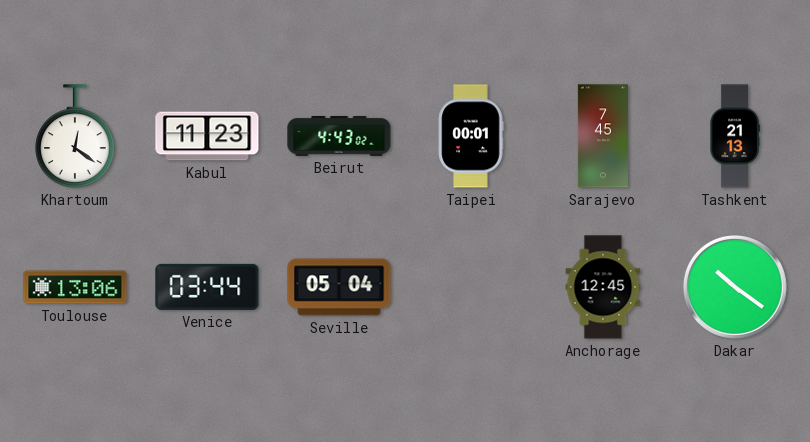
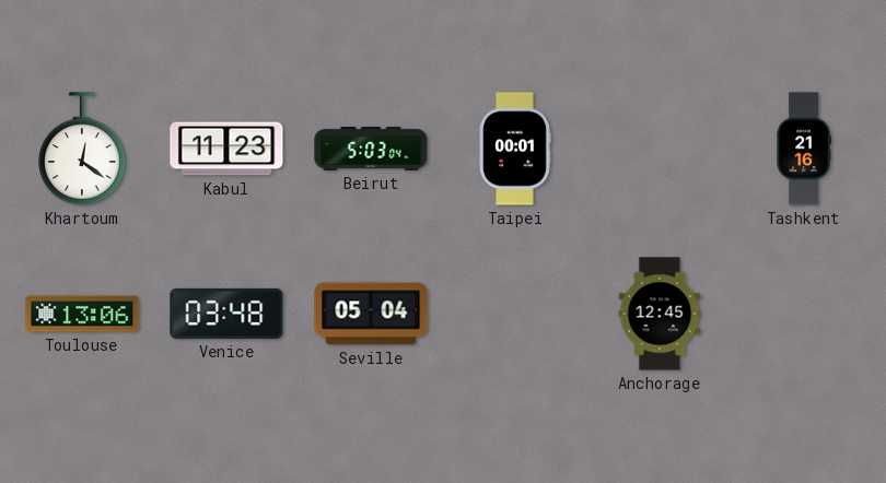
Beirut: 4:43 -> 5:03 (371, 149)
Sarajevo: 7:45 -> none (603, 136)
Tashkent: 21:13 -> 21:16 (804, 149)
Venice: 03:44 -> 03:48 (226, 314)
Dakar: 10:21 -> none (735, 287)
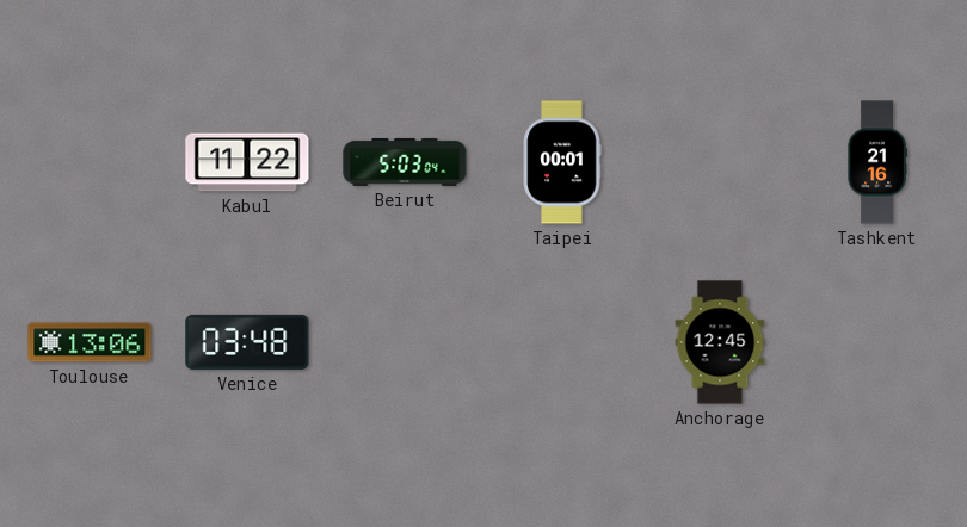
Khartoum: 12:21 -> none (82, 149)
Kabul: 11:23 -> 11:22 (247, 162)
Seville: 05:04 -> none (371, 314)
